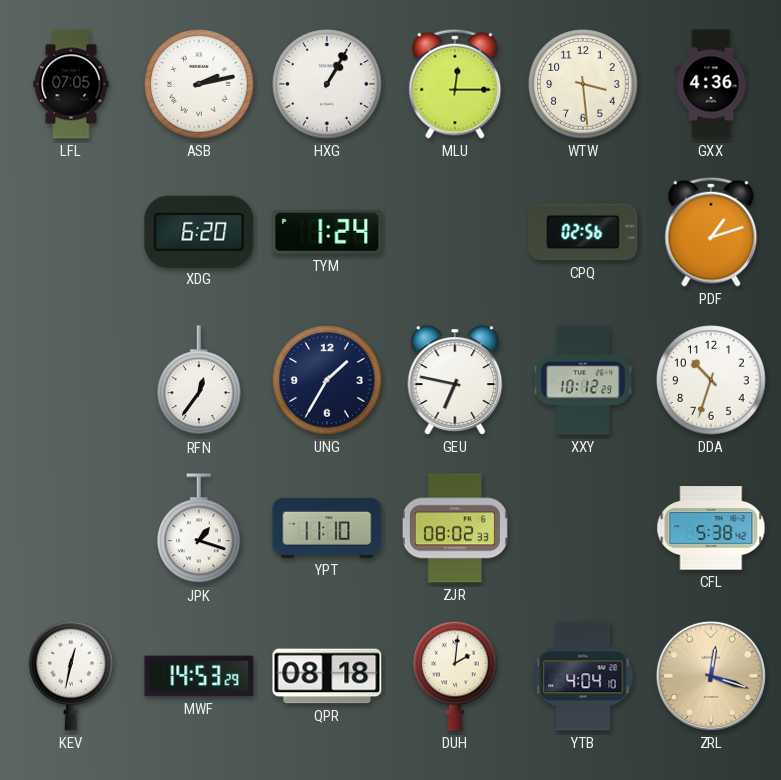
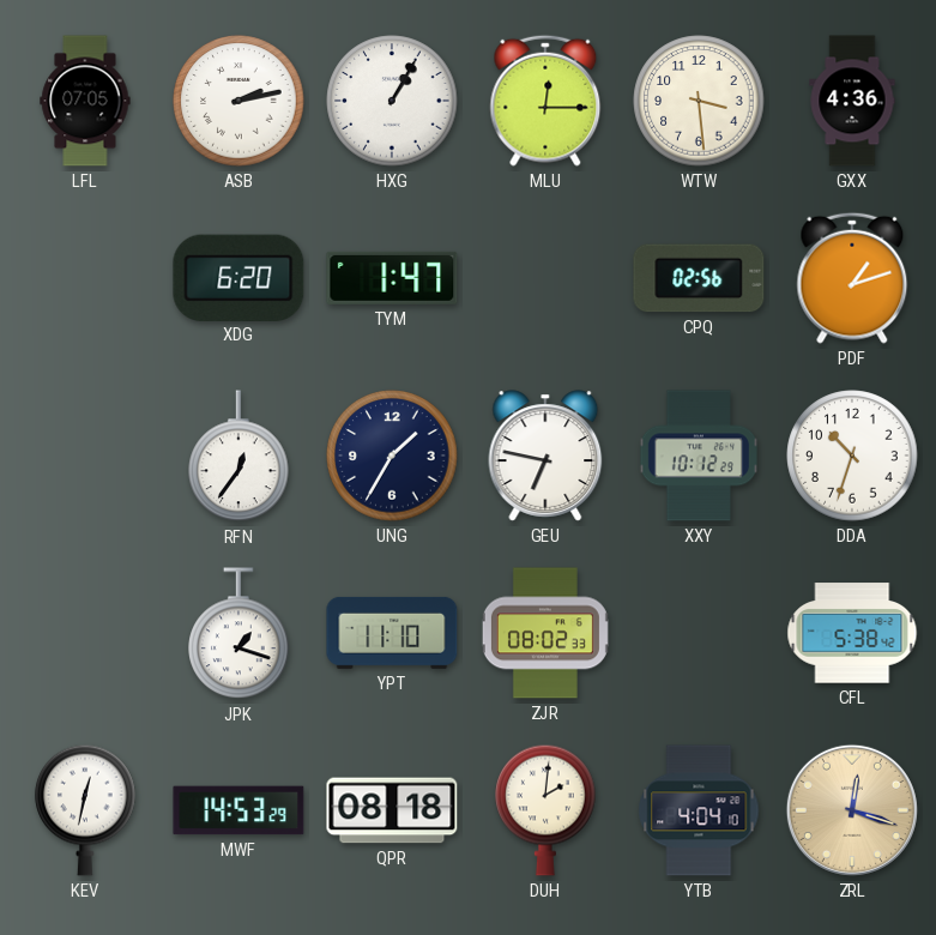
TYM: 1:24 -> 1:47 (392, 278)
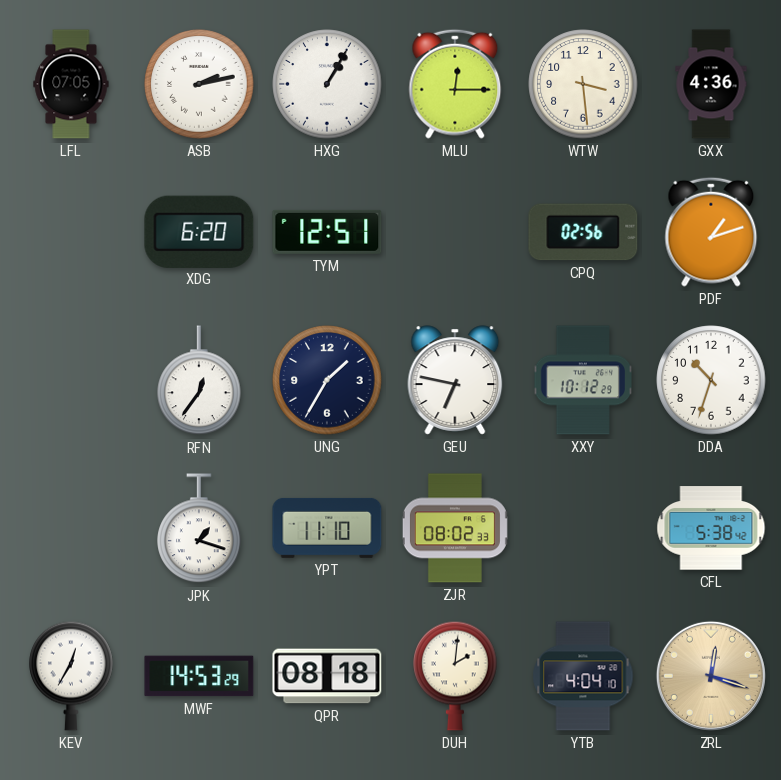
TYM: 1:47 -> 12:51 (327, 232)
KEV: 12:32 -> 12:35 (71, 676)
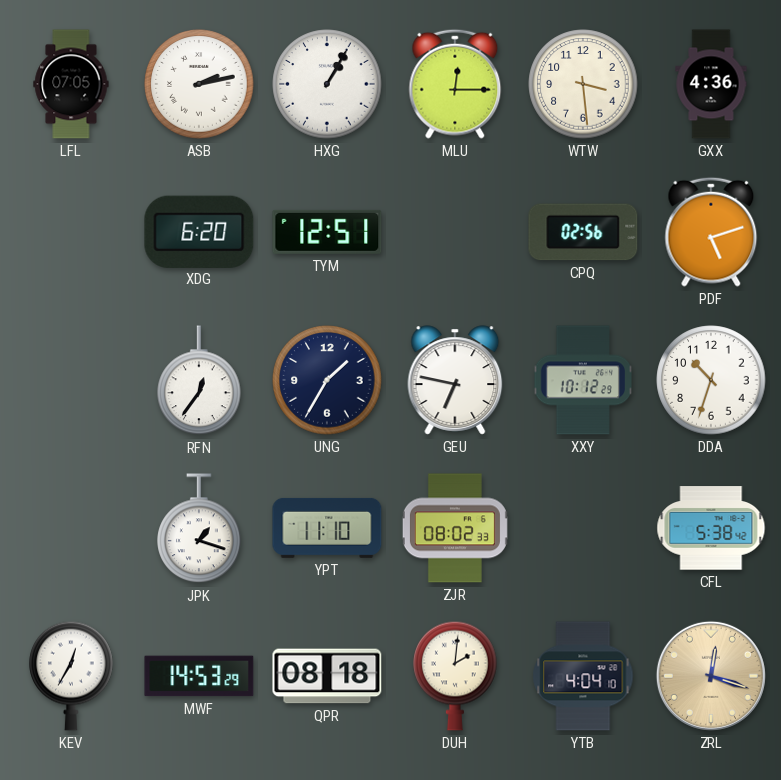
PDF: 1:12 -> 5:12 (711, 232)
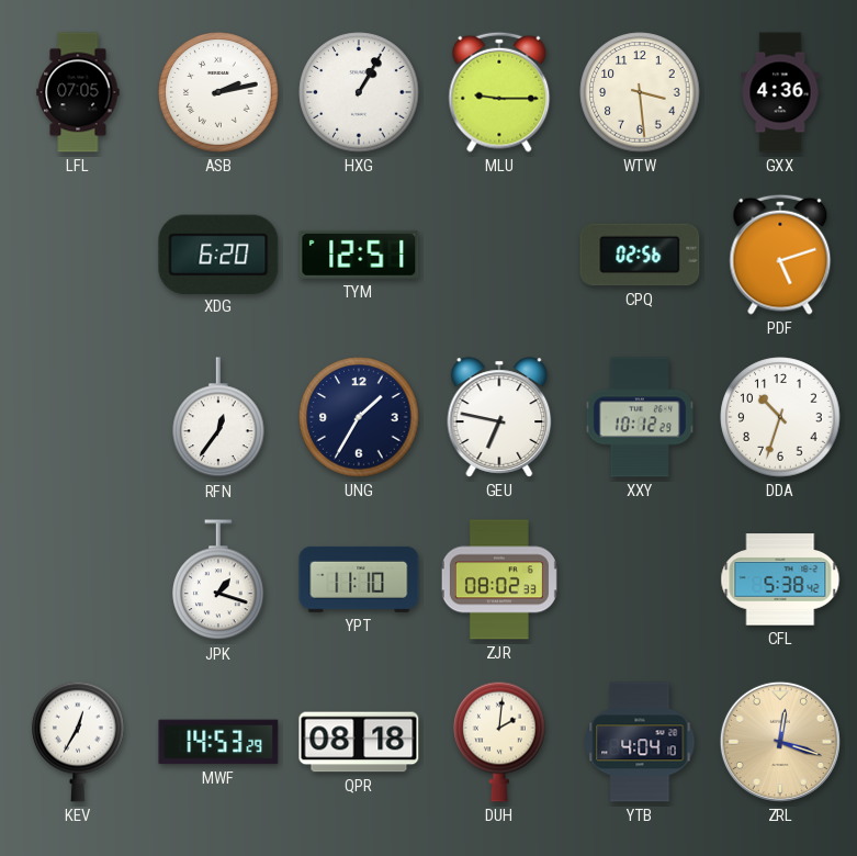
MLU: 12:15 -> 9:15 (499, 92)
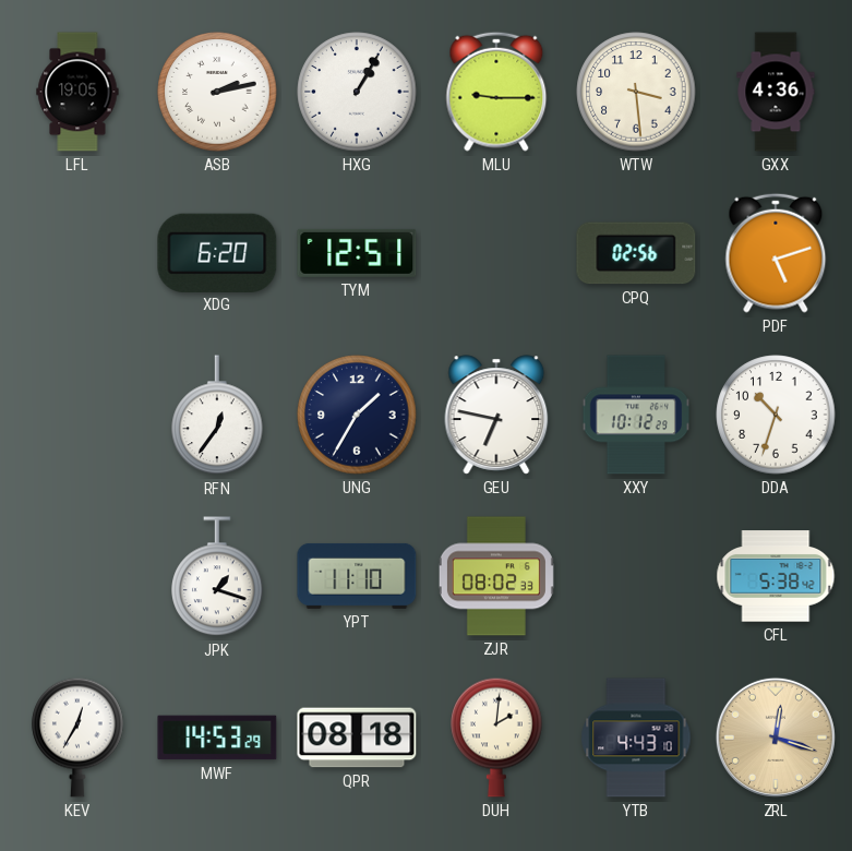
LFL: 07:05 -> 19:05 (77, 92)
YTB: 4:04 -> 4:43 (636, 738)
